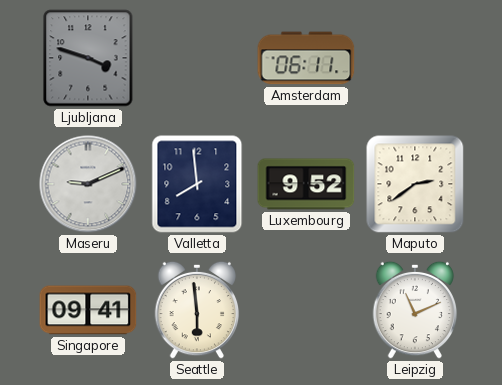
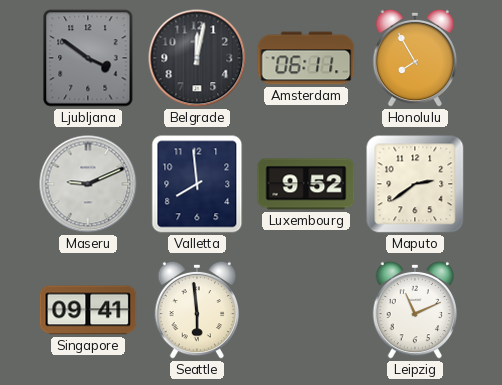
Ljubljana: 3:48 -> 3:51 (88, 58)
Belgrade: none -> 12:02 (197, 58)
Honolulu: none -> 7:55 (415, 58)
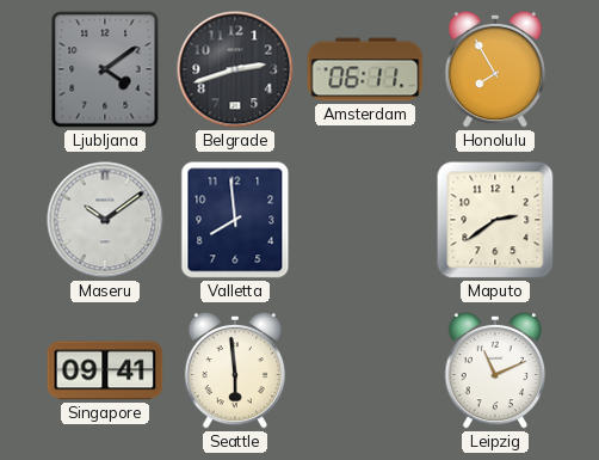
Ljubljana: 3:51 -> 4:09 (105, 69)
Belgrade: 12:02 -> 2:42 (235, 69)
Maseru: 9:11 -> 10:09 (105, 220)
Luxembourg: 9:52 -> none (306, 184)
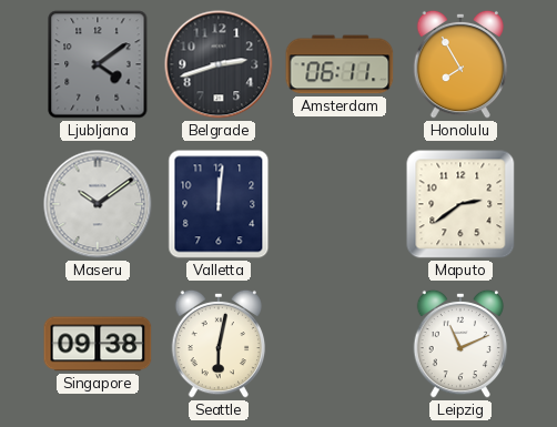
Valletta: 7:59 -> 12:01 (219, 204)
Singapore: 09:41 -> 09:38 (98, 344)
Seattle: 5:59 -> 6:02 (219, 344)
